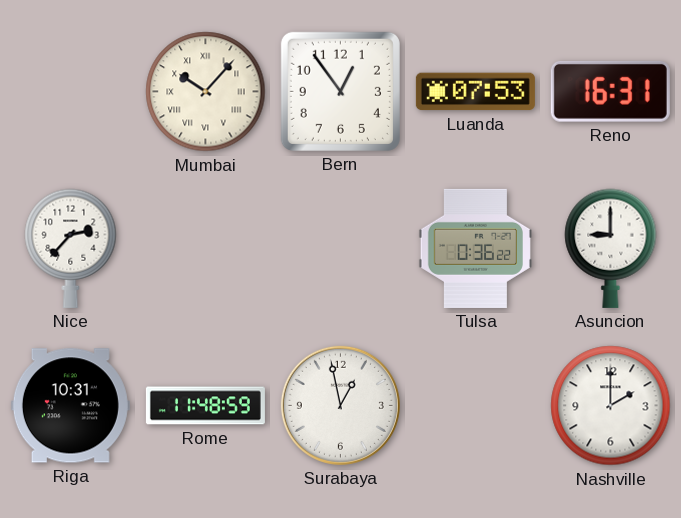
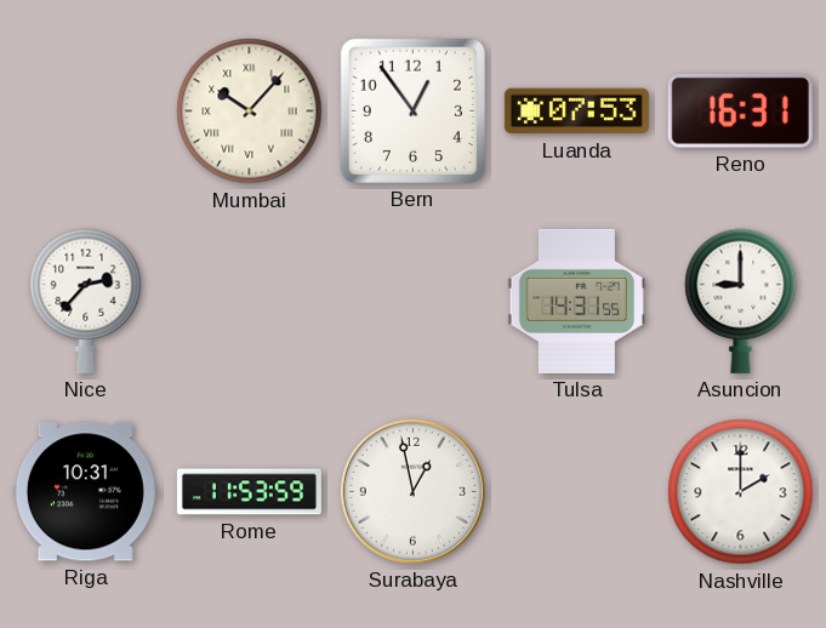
Tulsa: 0:36 -> 14:31 (576, 301)
Rome: 11:48 -> 11:53 (249, 492)
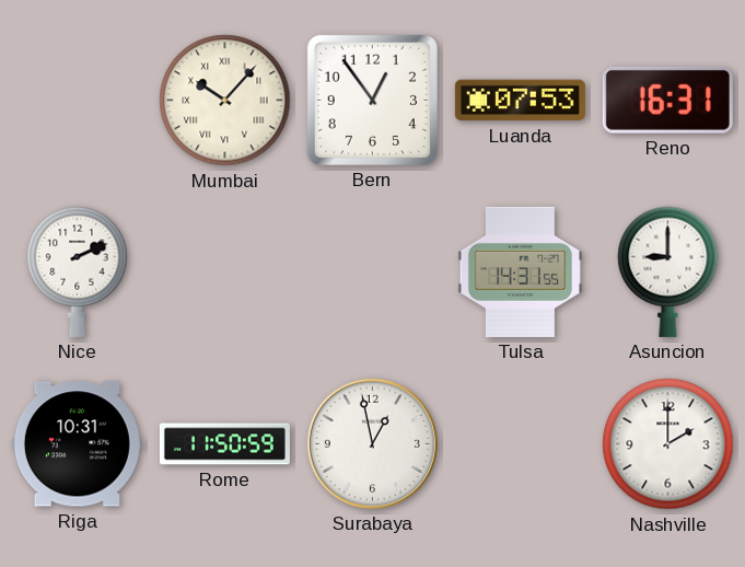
Nice: 2:37 -> 2:11 (78, 271)
Rome: 11:53 -> 11:50 (224, 444)
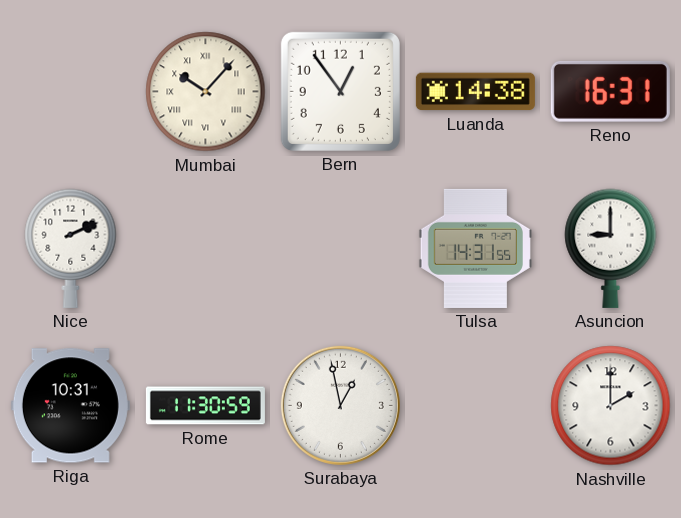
Luanda: 07:53 -> 14:38 (475, 92)
Rome: 11:50 -> 11:30 (205, 406)
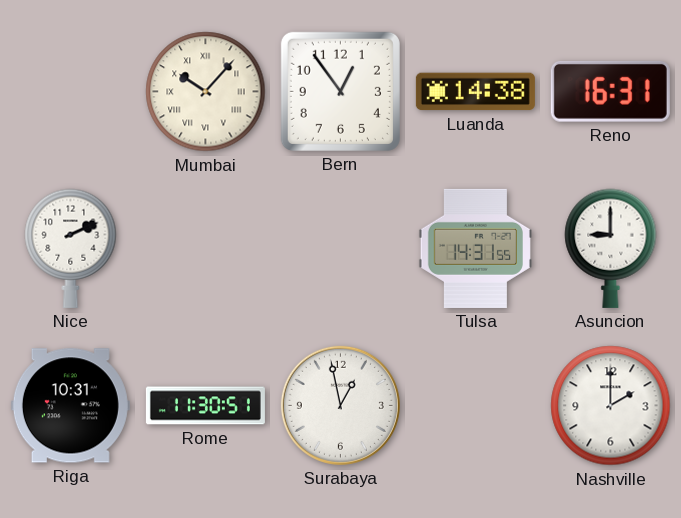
Rome: 11:30:59 -> 11:30:51 (205, 406)
